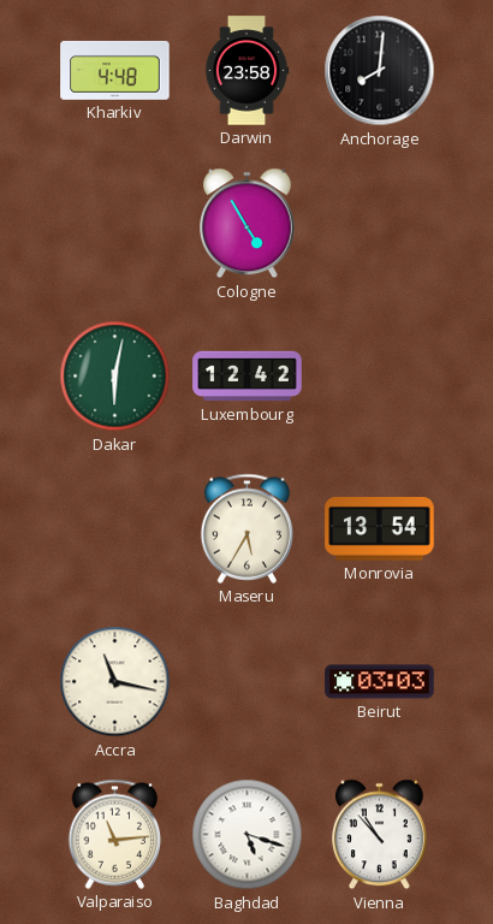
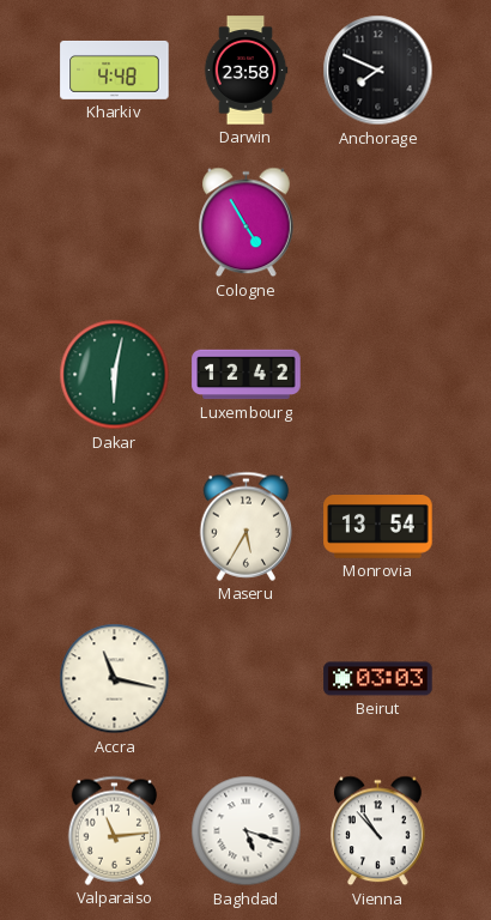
Anchorage: 8:01 -> 7:49 (378, 71)
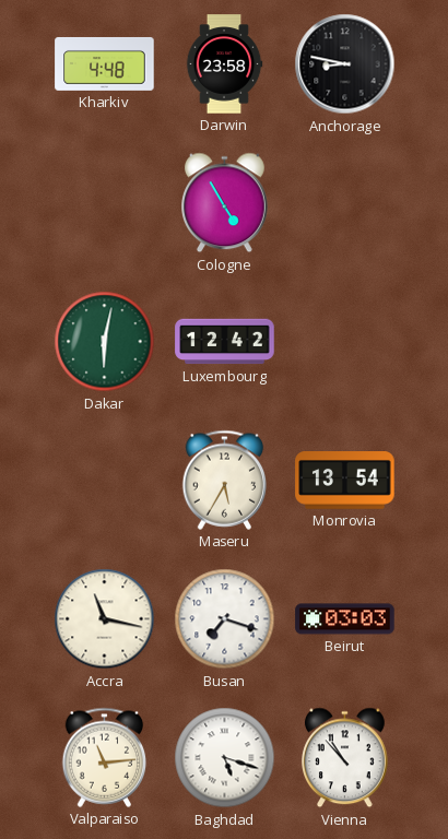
Anchorage: 7:49 -> 8:47 (345, 64)
Busan: none -> 7:18 (225, 619)
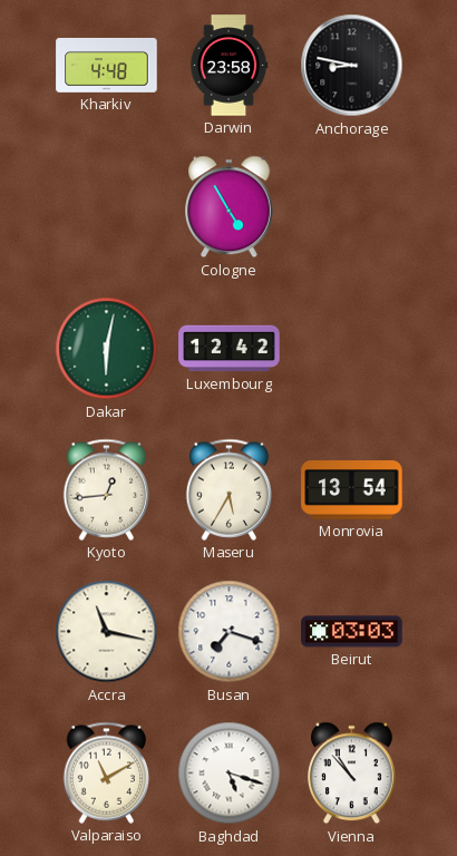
Kyoto: none -> 12:44 (107, 489)
Valparaiso: 11:14 -> 11:10 (107, 772)
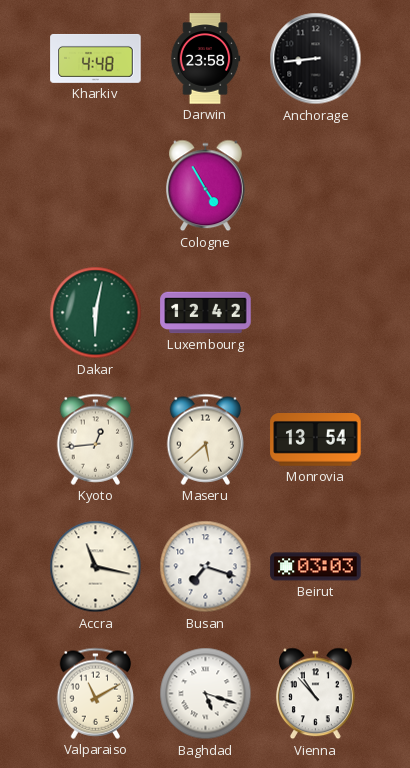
Anchorage: 8:47 -> 8:44 (316, 59)
Maseru: 5:35 -> 5:38 (206, 439)
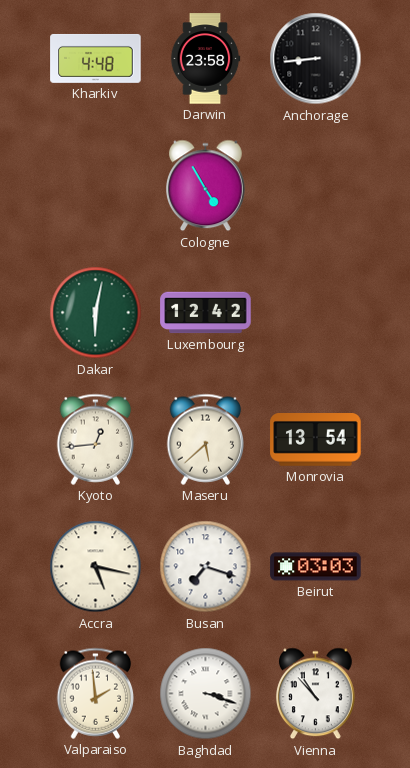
Accra: 11:17 -> 5:17 (96, 567)
Valparaiso: 11:10 -> 1:59 (96, 693)
Baghdad: 5:18 -> 3:18 (206, 694)
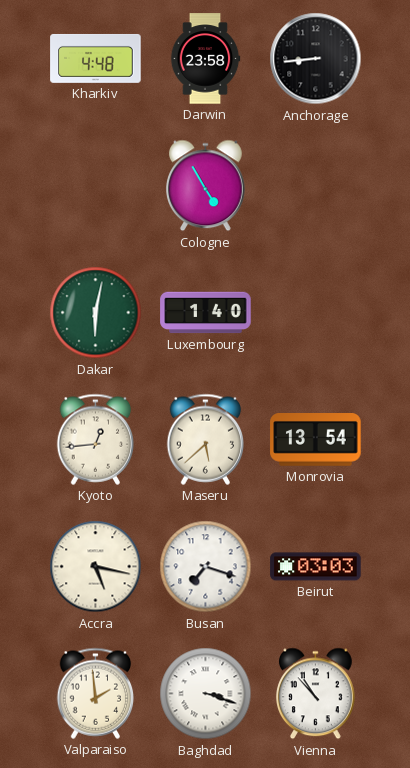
Luxembourg: 12:42 -> 1:40 (206, 313)
